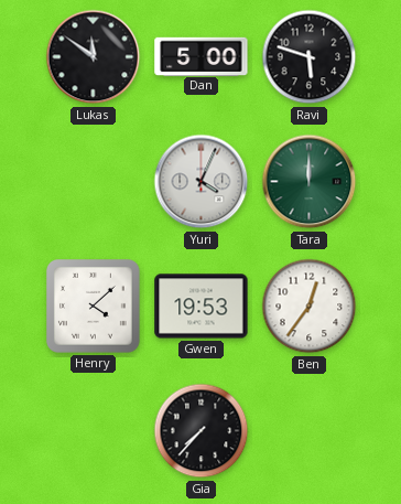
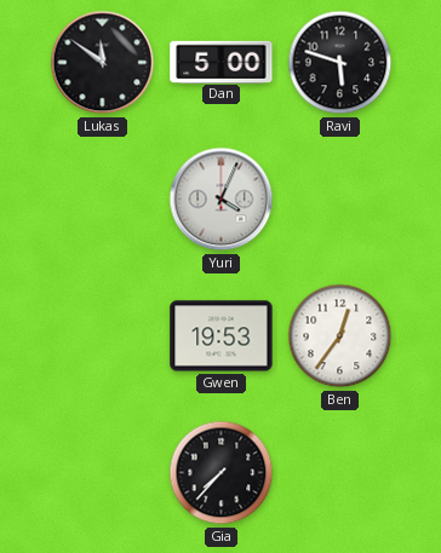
Tara: 12:00 -> none (310, 182)
Henry: 4:08 -> none (93, 305)
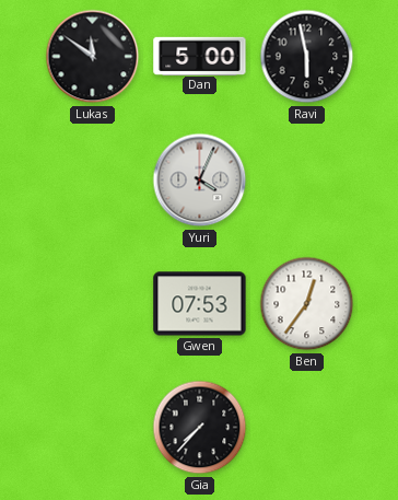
Ravi: 5:48 -> 5:58 (307, 57)
Gwen: 19:53 -> 07:53 (200, 304)
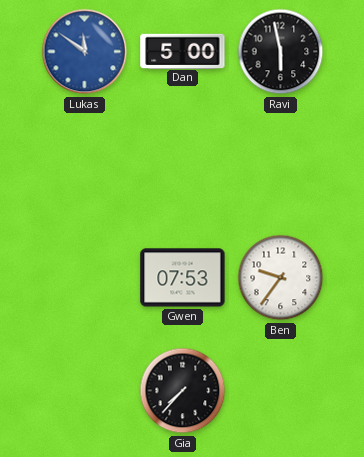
Lukas dial: black -> blue (85, 52)
Yuri: 4:04 -> none (200, 181)
Ben: 12:36 -> 9:36 (281, 278)
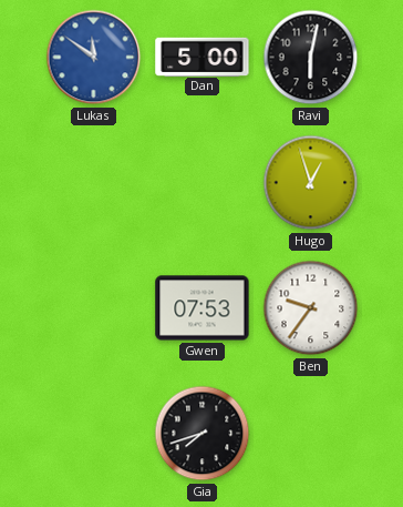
Ravi: 5:58 -> 6:02 (311, 58)
Hugo: none -> 12:57 (311, 183)
Gia: 7:37 -> 7:42 (203, 434)
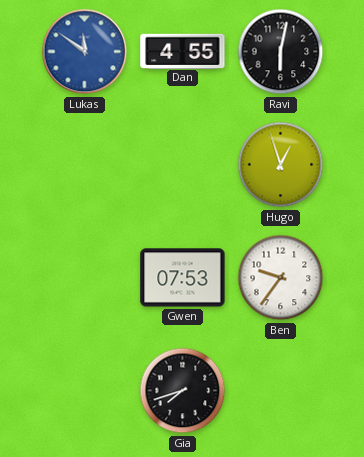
Dan: 5:00 -> 4:55 (183, 51)
